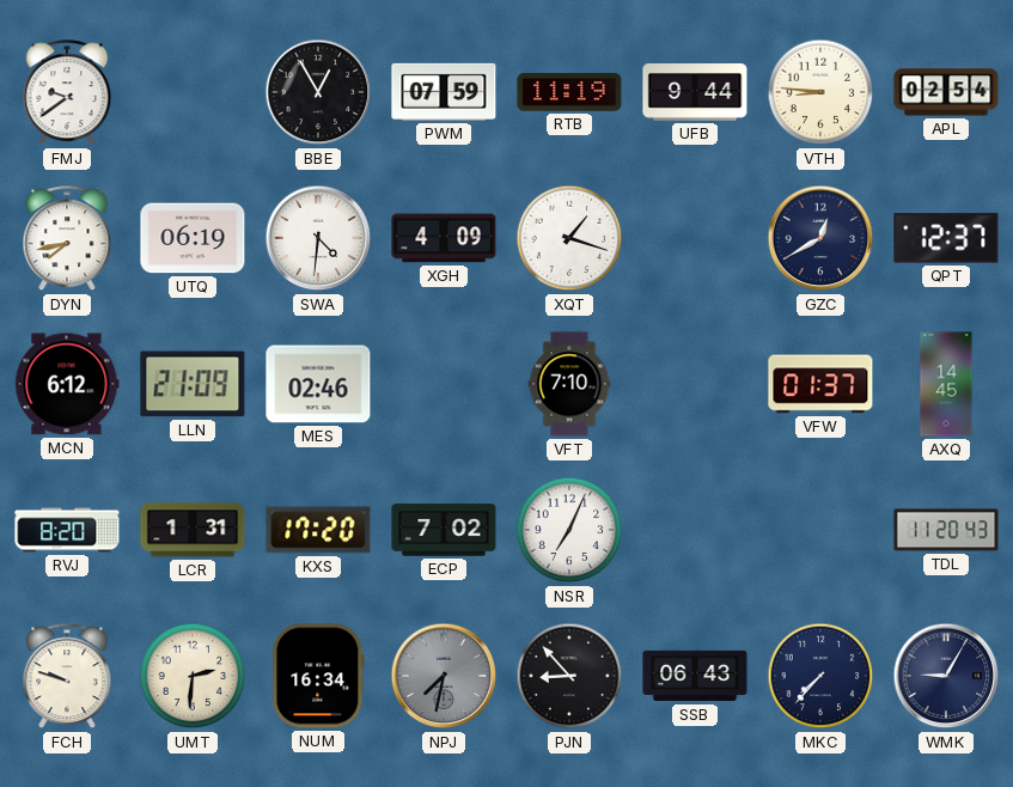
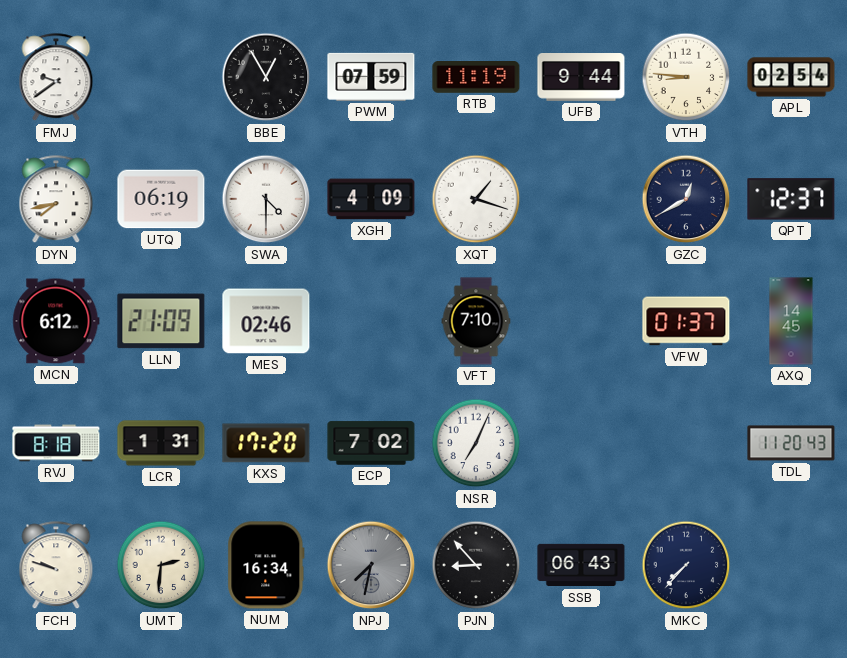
SWA: 4:31 -> 4:30 (266, 199)
RVJ: 8:20 -> 8:18 (56, 443)
WMK: 9:05 -> none (946, 676)
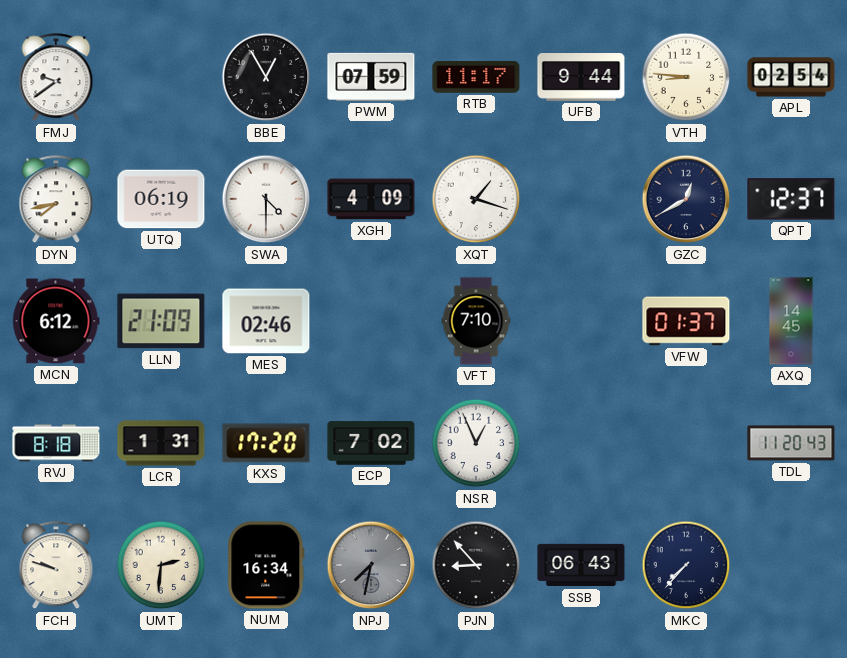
RTB: 11:19 -> 11:17 (476, 78)
NSR: 7:04 -> 12:56 (476, 443)
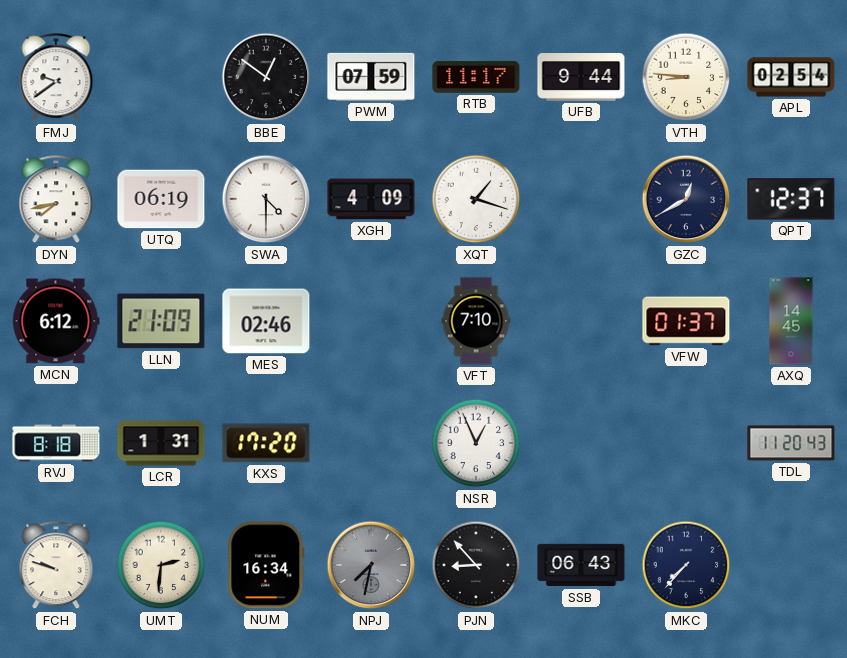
BBE: 12:55 -> 12:51 (266, 77)
ECP: 7:02 -> none (371, 443)
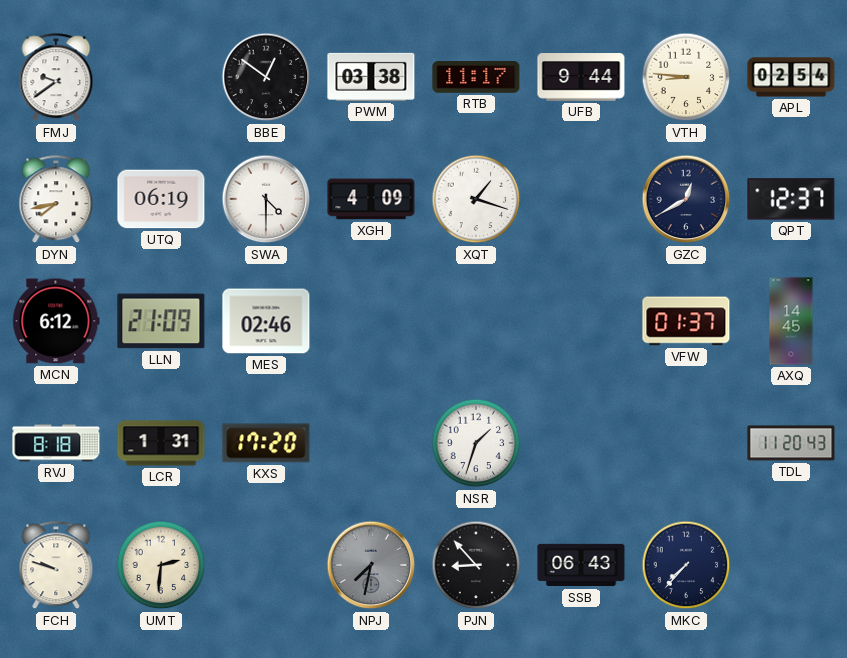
PWM: 07:59 -> 03:38 (371, 77)
VFT: 7:10 -> none (476, 321)
NSR: 12:56 -> 1:33 (476, 443)
NUM: 16:34 -> none (266, 565)
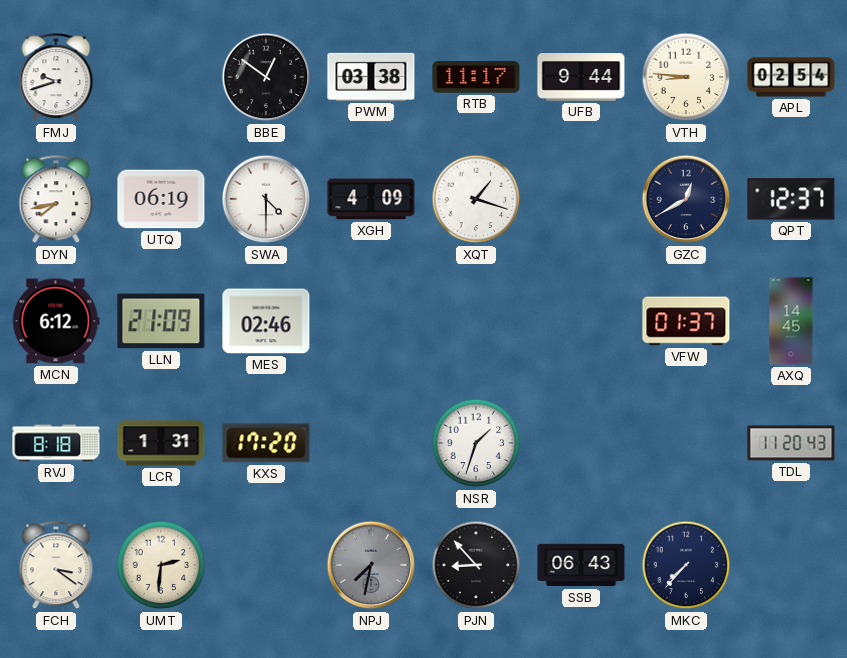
FMJ: 9:39 -> 9:42 (56, 78)
FCH: 9:48 -> 3:21 (56, 566)
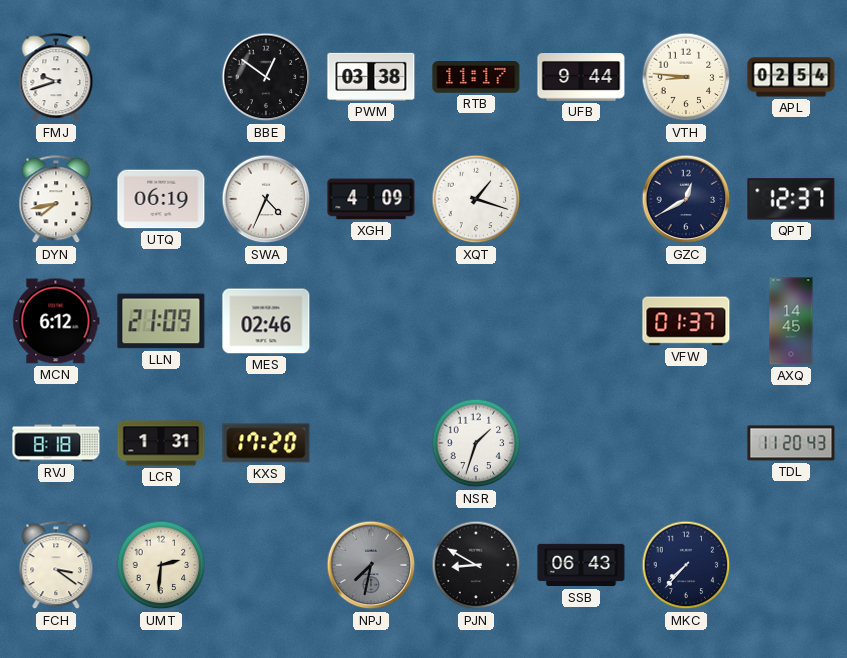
SWA: 4:30 -> 4:34 (266, 199)
PJN: 8:53 -> 8:50 (476, 565)
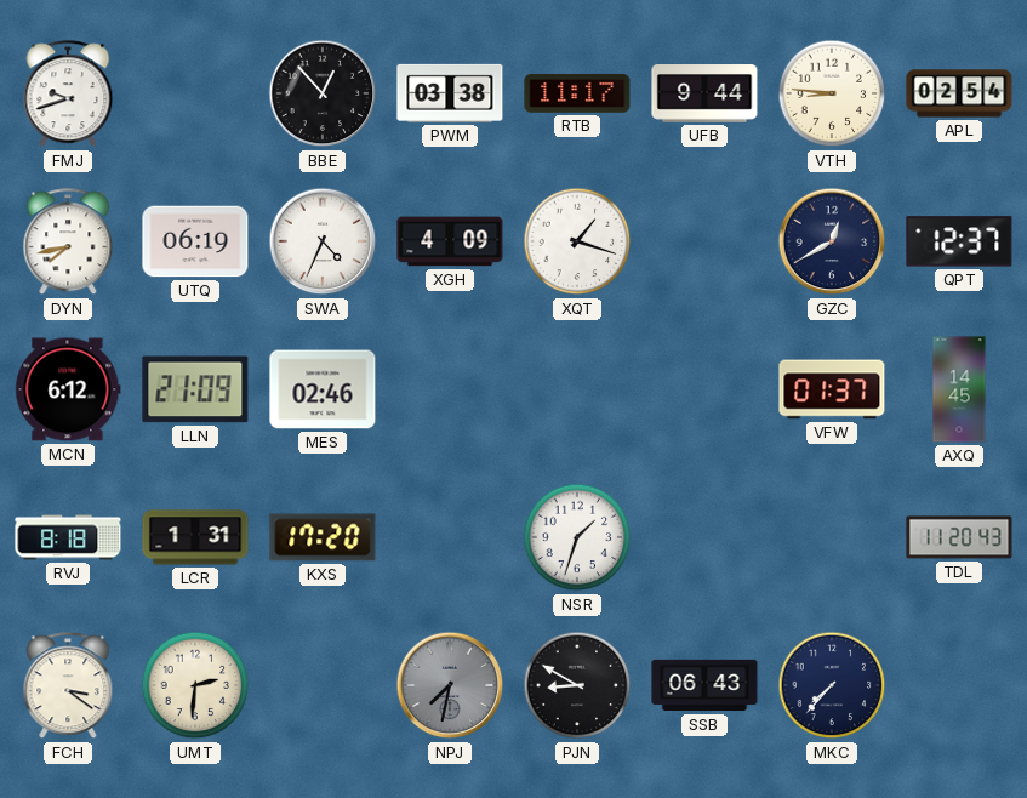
BBE: 12:51 -> 12:53 (323, 93)
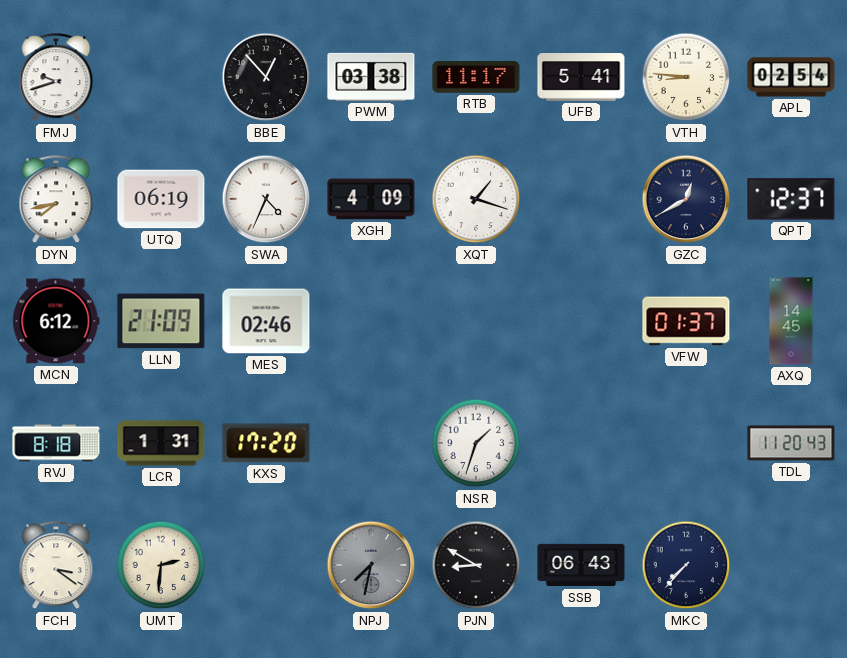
UFB: 9:44 -> 5:41 (581, 77)
